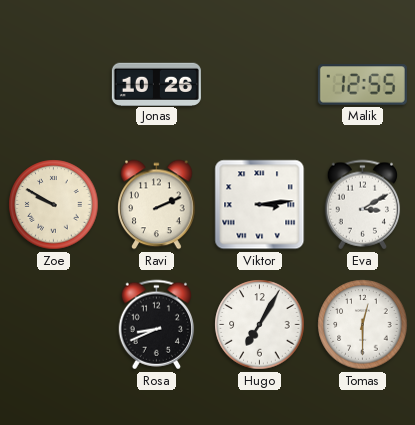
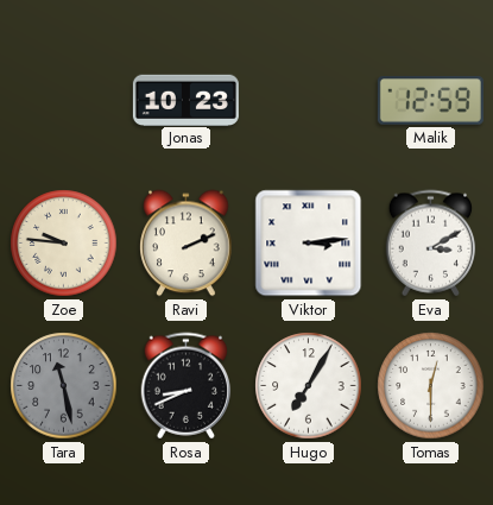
Jonas: 10:26 -> 10:23 (185, 100)
Malik: 12:55 -> 12:59 (430, 101)
Zoe: 9:50 -> 9:46 (64, 244)
Tara: none -> 11:28 (64, 386)
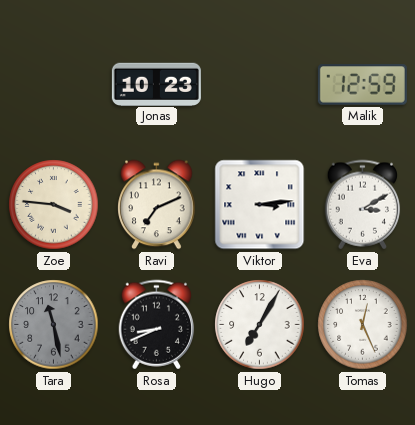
Zoe: 9:46 -> 3:46 (54, 205)
Ravi: 2:11 -> 7:11 (157, 205)
Tomas: 12:30 -> 12:26 (363, 325)
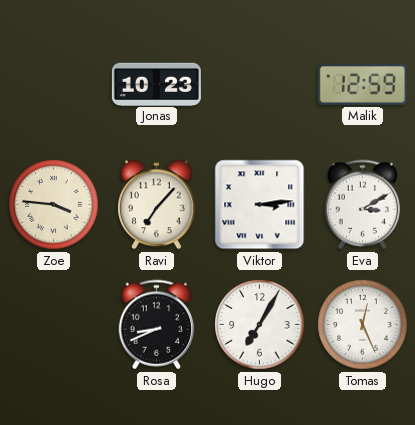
Ravi: 7:11 -> 7:07 (157, 205)
Tara: 11:28 -> none (54, 325)
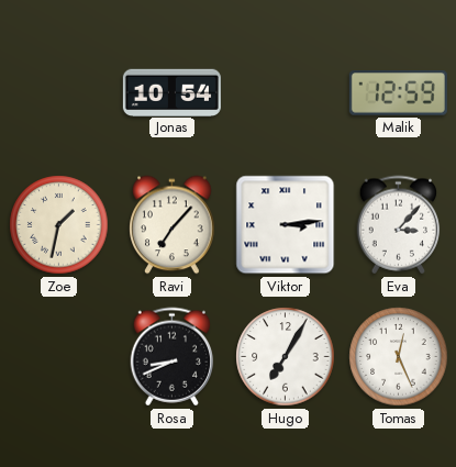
Jonas: 10:23 -> 10:54 (171, 92)
Zoe: 3:46 -> 1:32 (59, 225)
Eva: 3:10 -> 3:07 (399, 225)
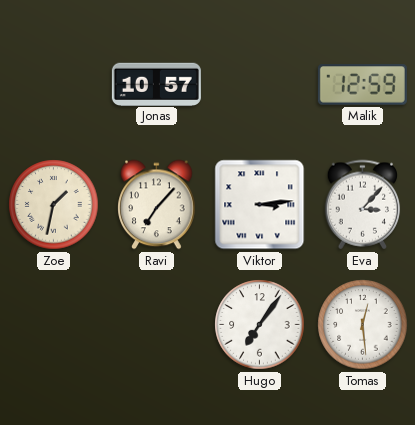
Jonas: 10:54 -> 10:57 (156, 84)
Rosa: 8:41 -> none (173, 357)
Hugo: 7:05 -> 7:06 (260, 325)
Tomas: 12:26 -> 12:29 (363, 325)
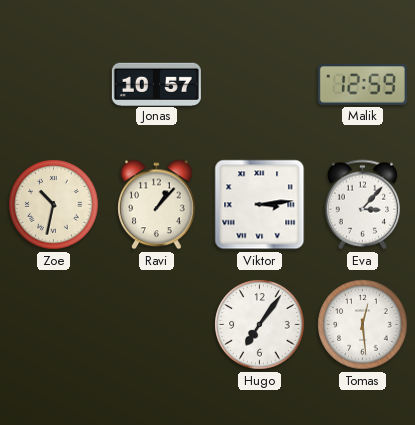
Zoe: 1:32 -> 10:32 (54, 205)
Ravi: 7:07 -> 1:07 (157, 205)
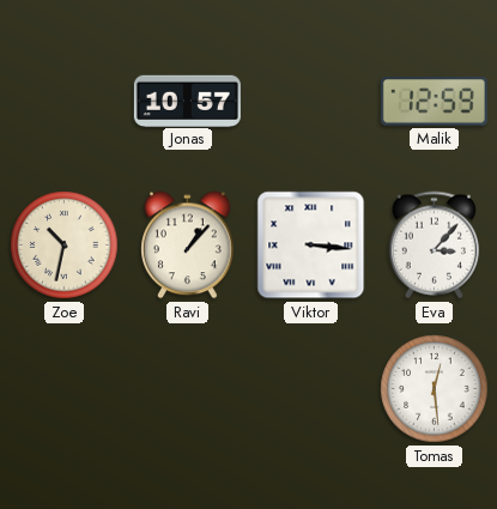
Viktor: 3:14 -> 3:16 (311, 246)
Hugo: 7:06 -> none (260, 325)
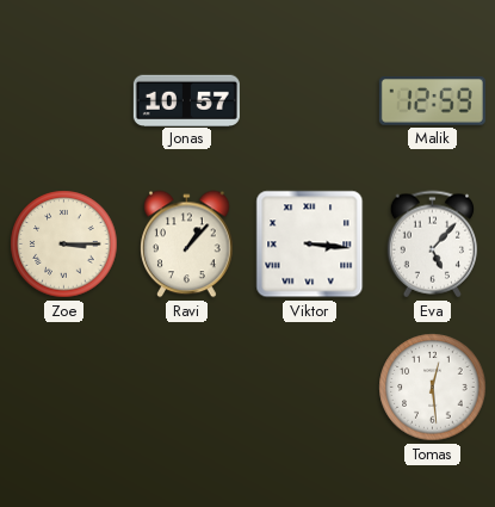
Zoe: 10:32 -> 3:15 (64, 245)
Eva: 3:07 -> 5:07 (433, 245)
